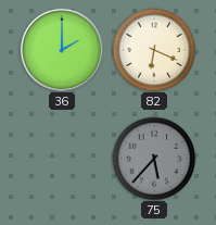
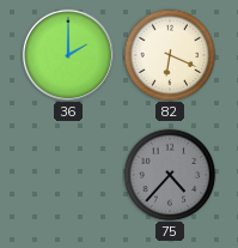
75: 5:37 -> 4:37 (170, 175)
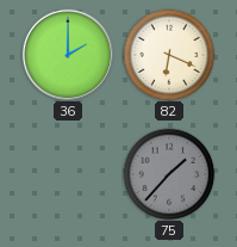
75: 4:37 -> 1:37 (169, 174)
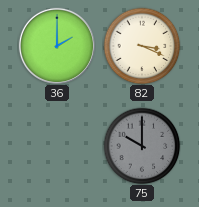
82: 6:19 -> 3:19 (142, 46)
75: 1:37 -> 10:00 (142, 146)
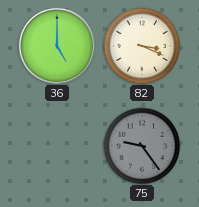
36: 2:00 -> 5:00 (56, 45)
75: 10:00 -> 9:24 (142, 146)
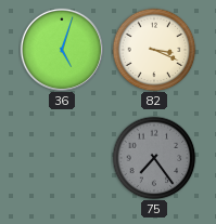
36: 5:00 -> 5:03 (61, 49)
75: 9:24 -> 7:24 (154, 158)
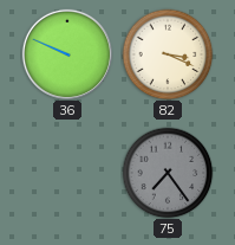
36: 5:03 -> 9:49 (66, 53)
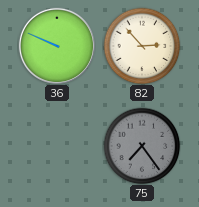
82: 3:19 -> 2:53 (142, 46)
